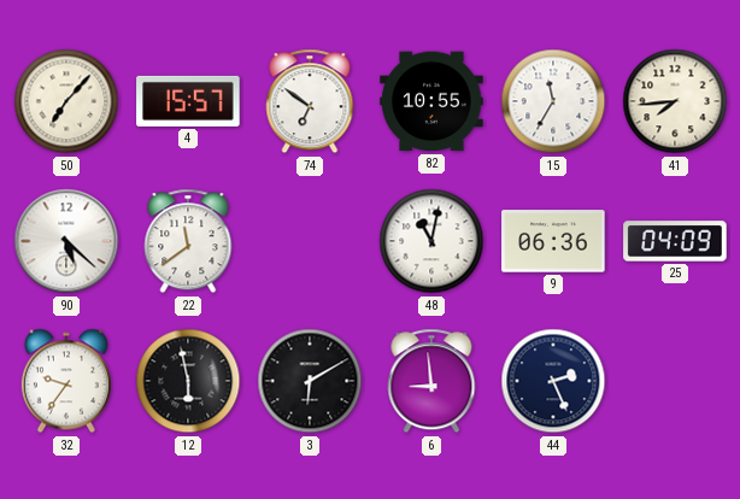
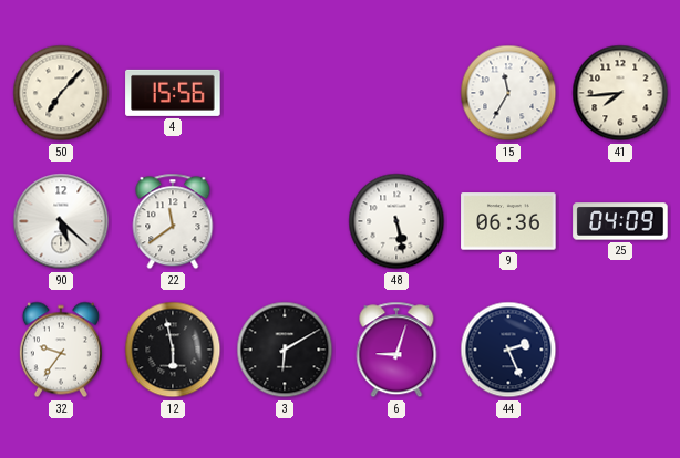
4: 15:57 -> 15:56 (173, 93)
74: 6:51 -> none (310, 101)
82: 10:55 -> none (431, 101)
48: 11:02 -> 5:28 (396, 221)
6: 8:59 -> 9:03 (396, 350)
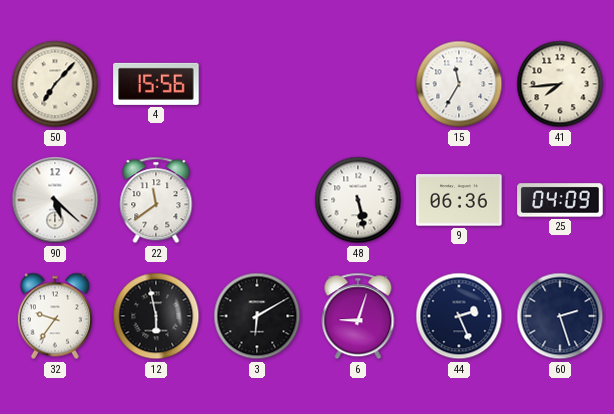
60: none -> 2:27 (560, 316)
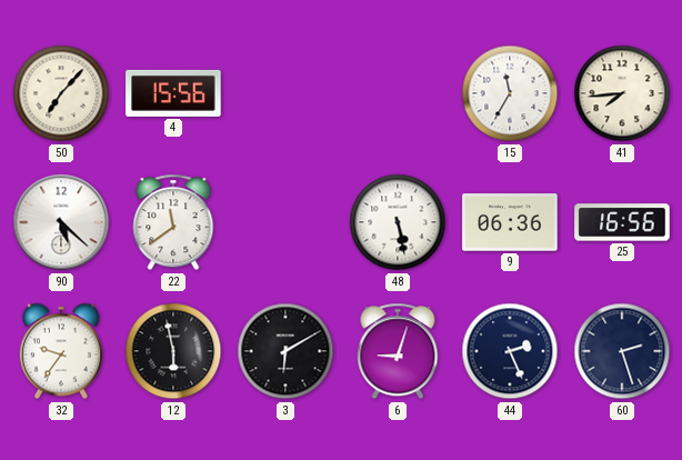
25: 04:09 -> 16:56 (622, 222)
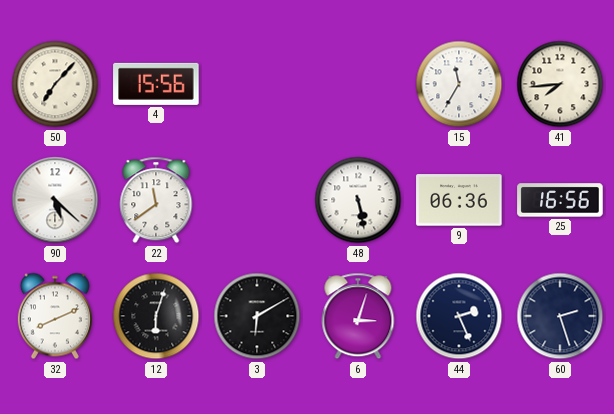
32: 9:36 -> 8:11 (55, 316)
12: 5:58 -> 6:03 (156, 316)
6: 9:03 -> 3:03 (358, 316)
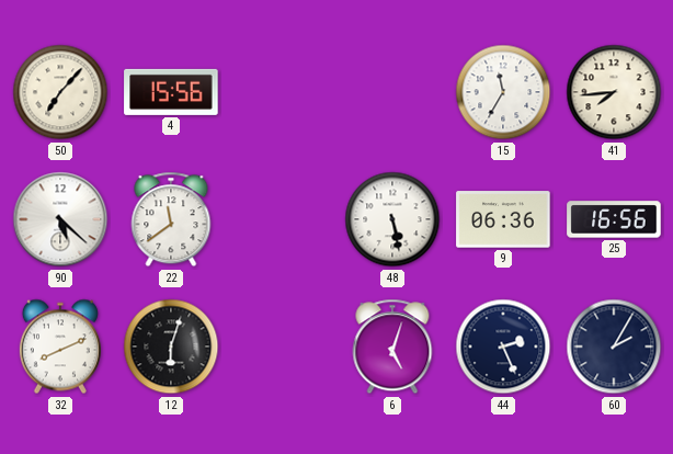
3: 6:10 -> none (257, 316)
6: 3:03 -> 5:03 (392, 347)
60: 2:27 -> 2:05 (614, 347)
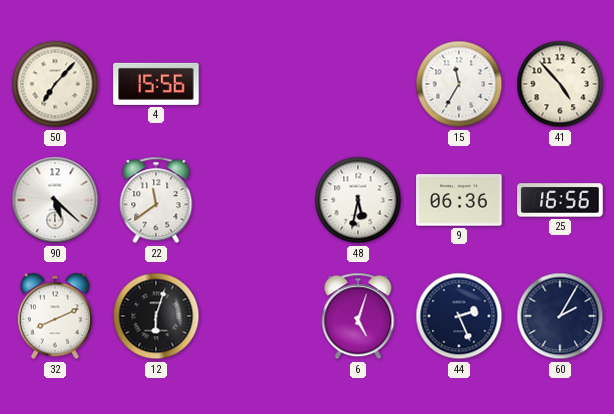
41: 7:44 -> 4:53 (560, 84)
48: 5:28 -> 5:32 (358, 200)
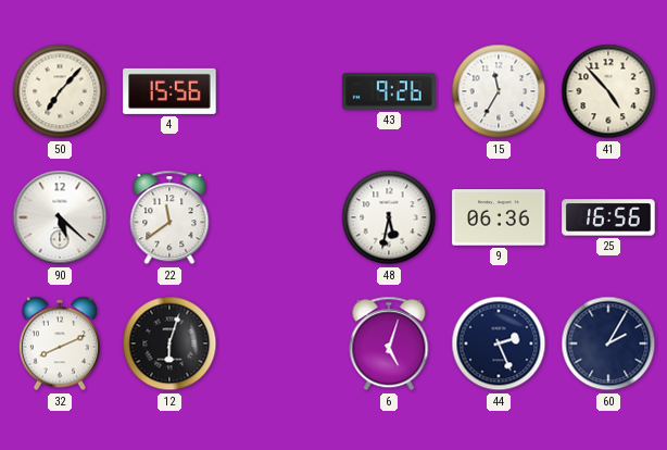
43: none -> 9:26 (389, 91)
